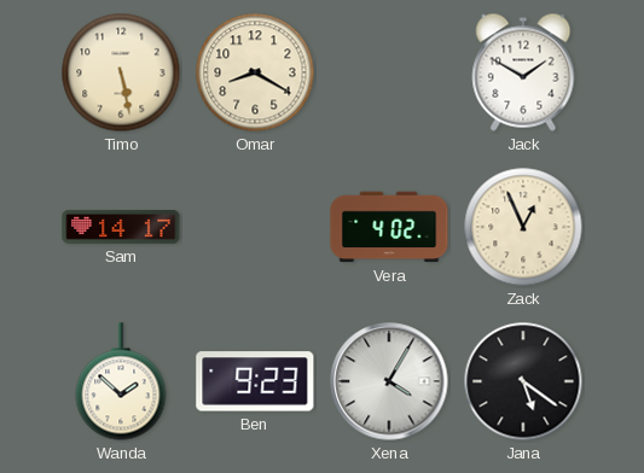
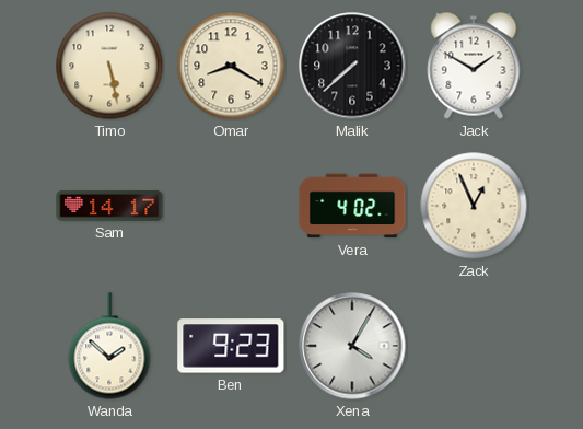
Malik: none -> 7:38 (352, 66)
Jana: 5:21 -> none (523, 381)
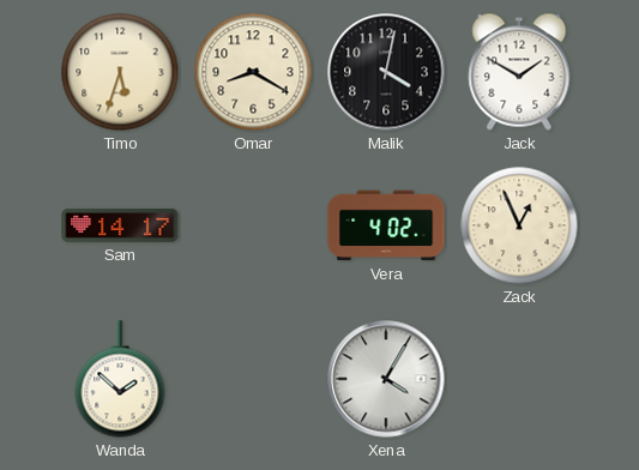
Timo: 5:28 -> 5:33 (120, 72)
Malik: 7:38 -> 4:02 (386, 72)
Ben: 9:23 -> none (231, 346)
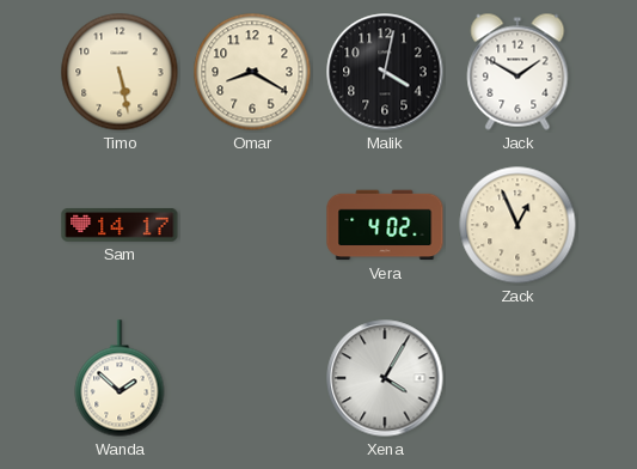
Timo: 5:33 -> 5:28 (120, 72)
